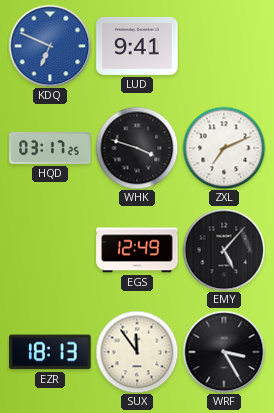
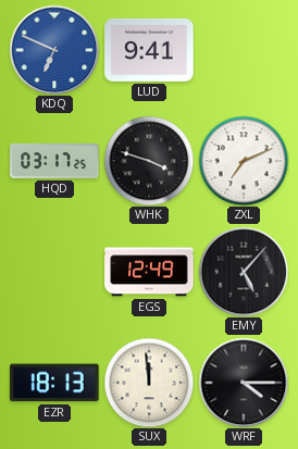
SUX: 11:54 -> 11:59 (149, 383)
WRF: 3:25 -> 4:15 (244, 383)
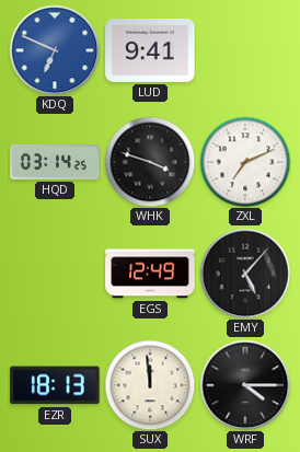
HQD: 03:17 -> 03:14 (55, 162)
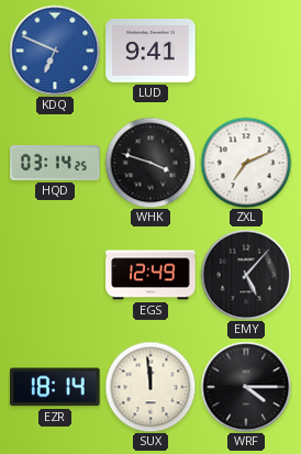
EZR: 18:13 -> 18:14 (55, 387)
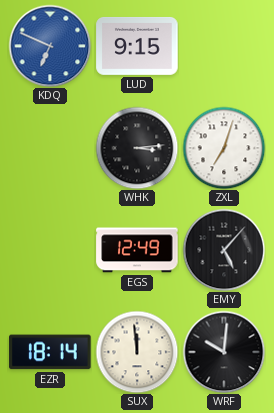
LUD: 9:41 -> 9:15 (137, 46)
HQD: 03:14 -> none (55, 163)
WHK: 3:48 -> 3:14 (137, 148)
ZXL: 7:11 -> 7:03 (224, 148)
WRF: 4:15 -> 10:01 (224, 352)
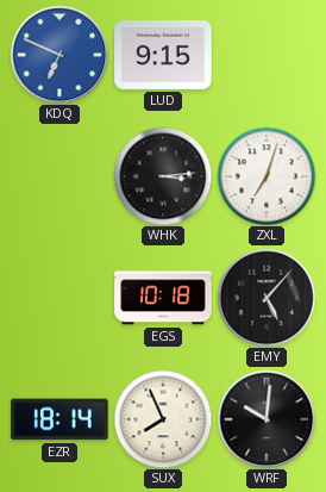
EGS: 12:49 -> 10:18 (163, 298)
SUX: 11:59 -> 7:56 (163, 419)
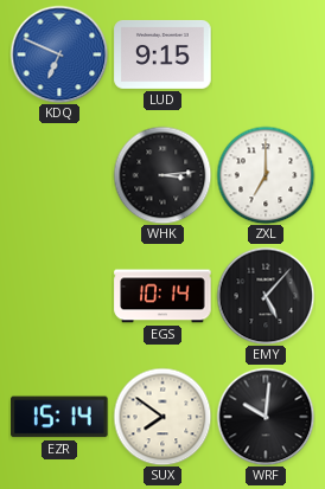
ZXL: 7:03 -> 7:00 (266, 175)
EGS: 10:18 -> 10:14 (162, 296)
EZR: 18:14 -> 15:14 (59, 417)
SUX: 7:56 -> 7:51 (162, 417)
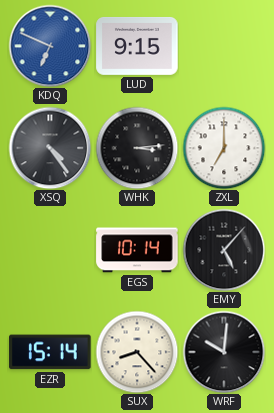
XSQ: none -> 4:24 (50, 148)
SUX: 7:51 -> 8:23 (137, 352)
